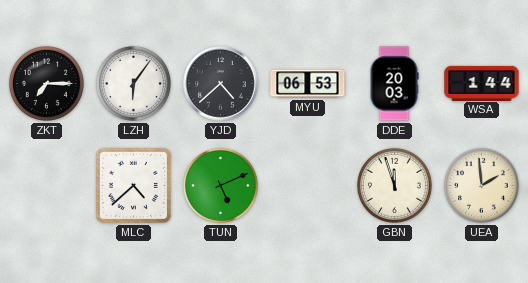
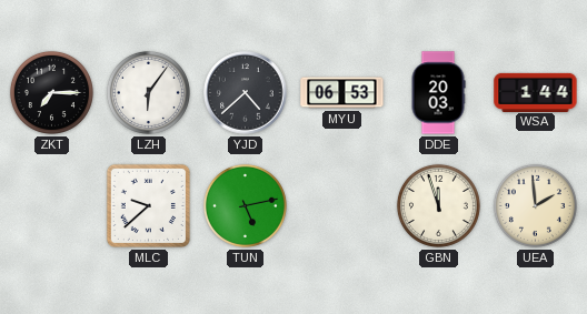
MLC: 4:38 -> 9:38 (148, 205)
TUN: 5:11 -> 5:13 (245, 205)
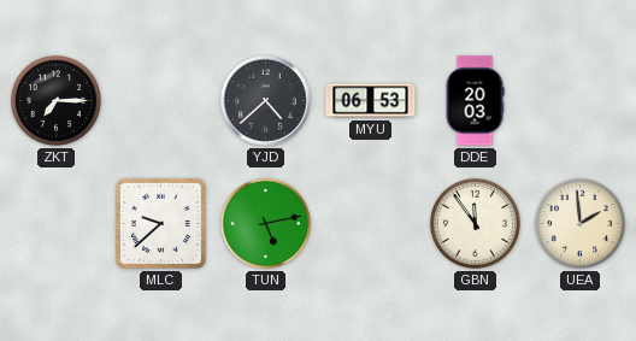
LZH: 6:06 -> none (148, 92)
WSA: 1:44 -> none (536, 92)
GBN: 11:57 -> 11:54 (475, 223)
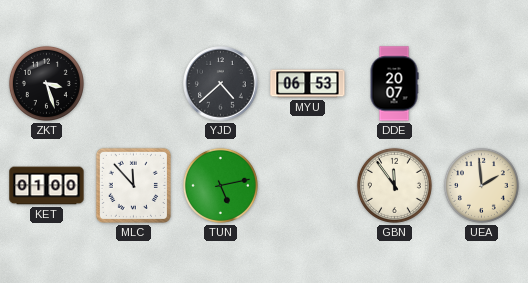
ZKT: 7:15 -> 3:27 (46, 83)
DDE: 20:03 -> 20:07 (394, 84)
KET: none -> 01:00 (47, 186)
MLC: 9:38 -> 11:53 (133, 185)
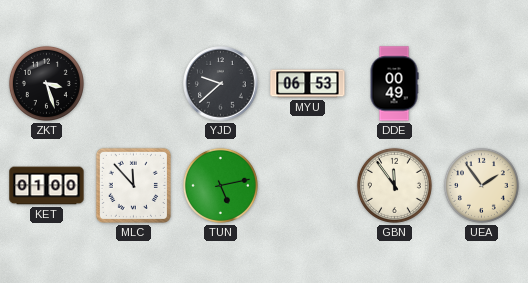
YJD: 4:38 -> 9:38 (221, 84)
DDE: 20:07 -> 00:49 (394, 84)
UEA: 1:59 -> 1:54 (481, 185)
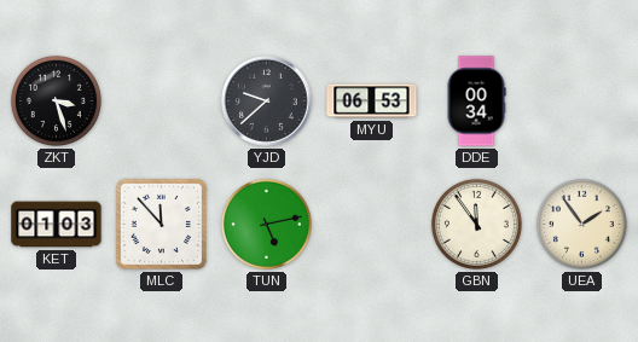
DDE: 00:49 -> 00:34 (476, 102)
KET: 01:00 -> 01:03 (57, 225)
